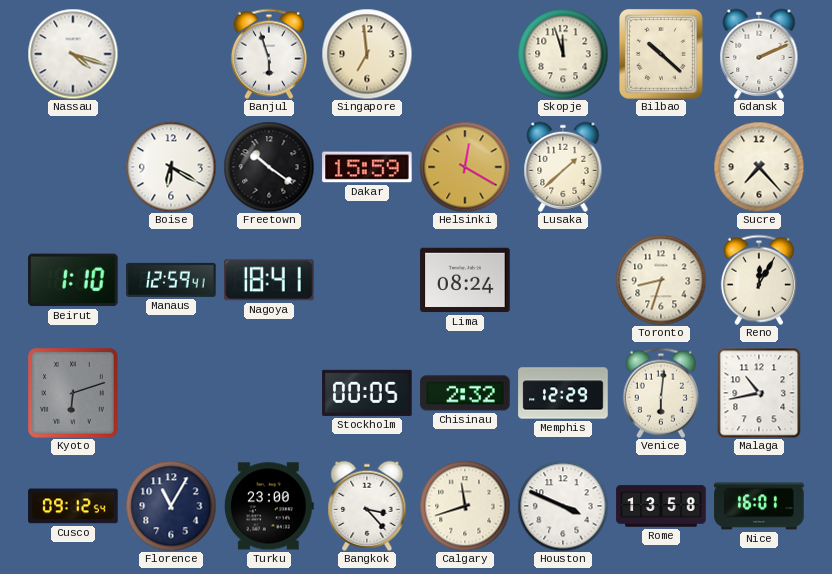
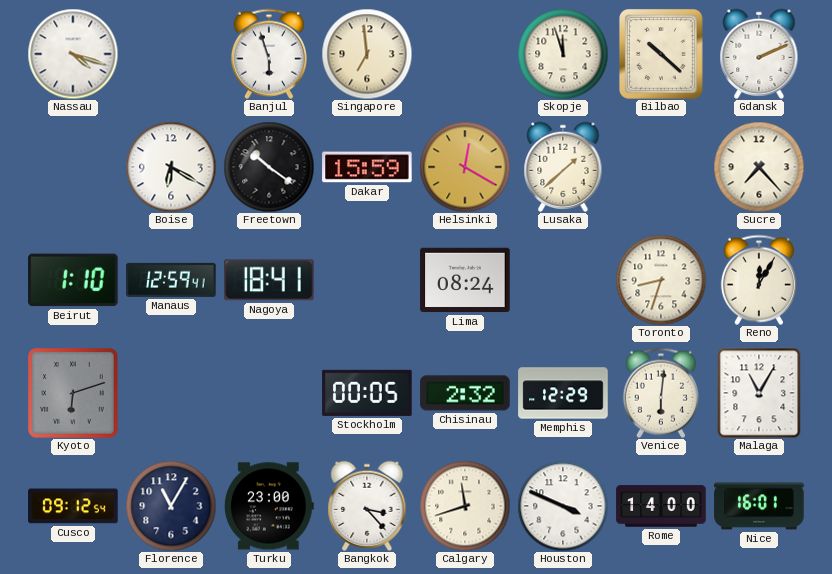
Malaga: 10:43 -> 11:05 (759, 393)
Rome: 13:58 -> 14:00 (661, 506)
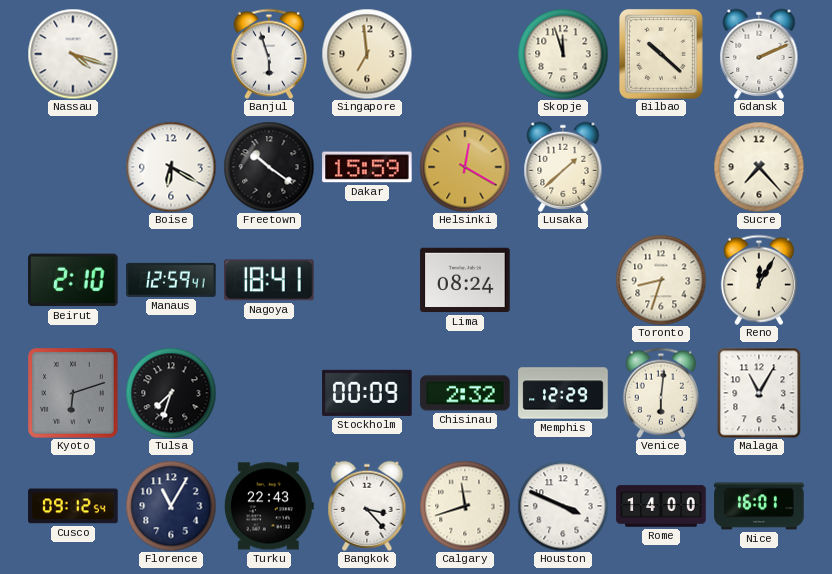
Beirut: 1:10 -> 2:10 (73, 280)
Tulsa: none -> 7:33 (171, 393)
Stockholm: 00:05 -> 00:09 (367, 393)
Turku: 23:00 -> 22:43 (269, 506)
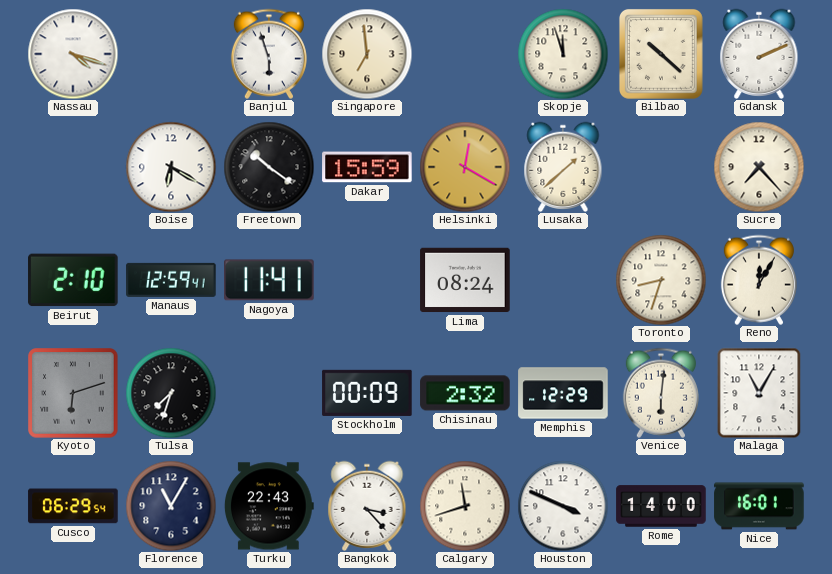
Nagoya: 18:41 -> 11:41 (269, 280)
Cusco: 09:12 -> 06:29 (73, 506)
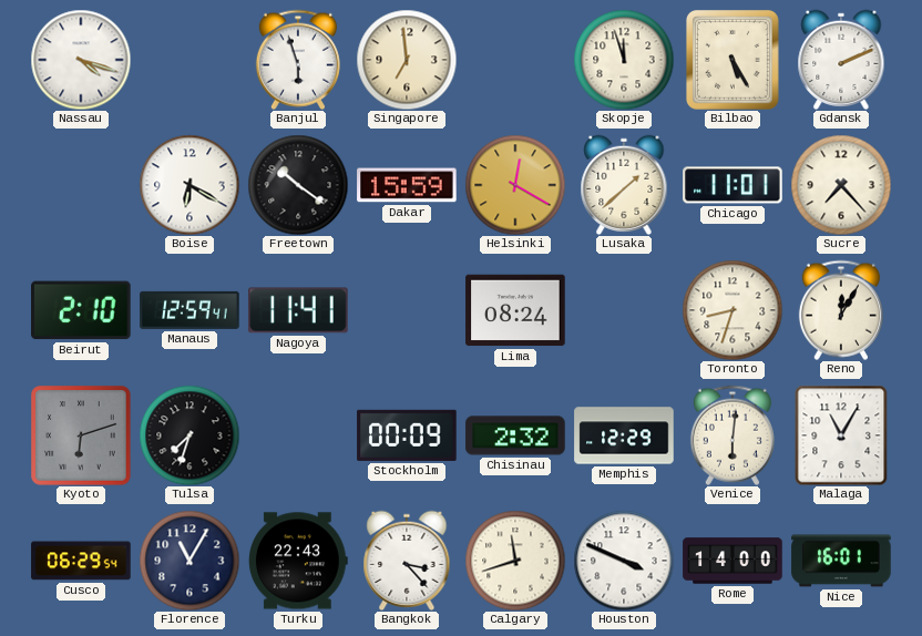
Bilbao: 10:22 -> 5:25 (733, 60)
Chicago: none -> 11:01 (733, 185)
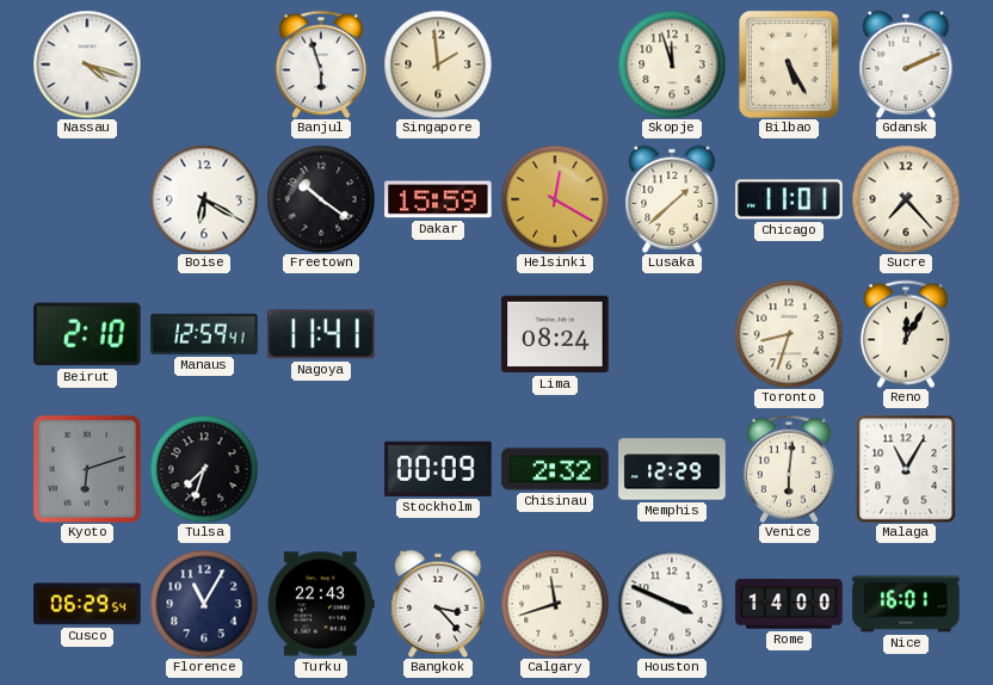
Singapore: 6:59 -> 1:59 (438, 64)
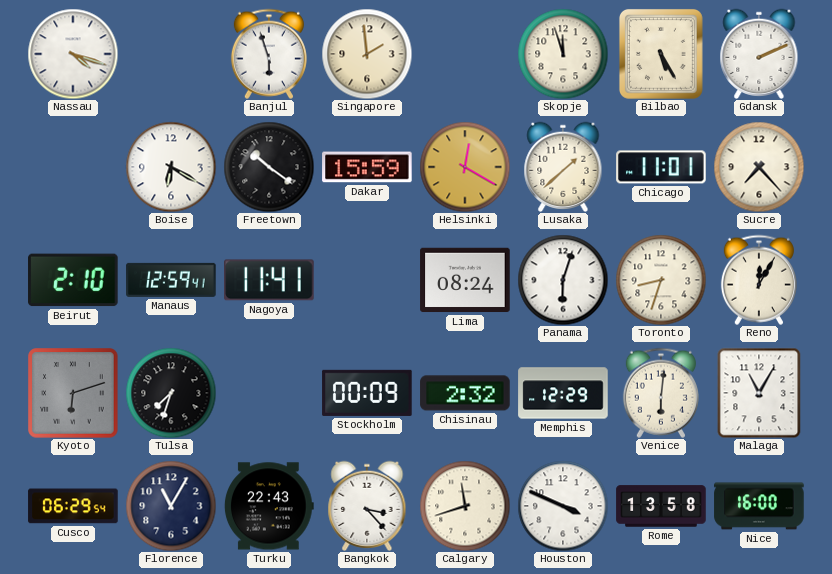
Panama: none -> 6:03 (563, 280)
Rome: 14:00 -> 13:58 (661, 506)
Nice: 16:01 -> 16:00 (759, 506)
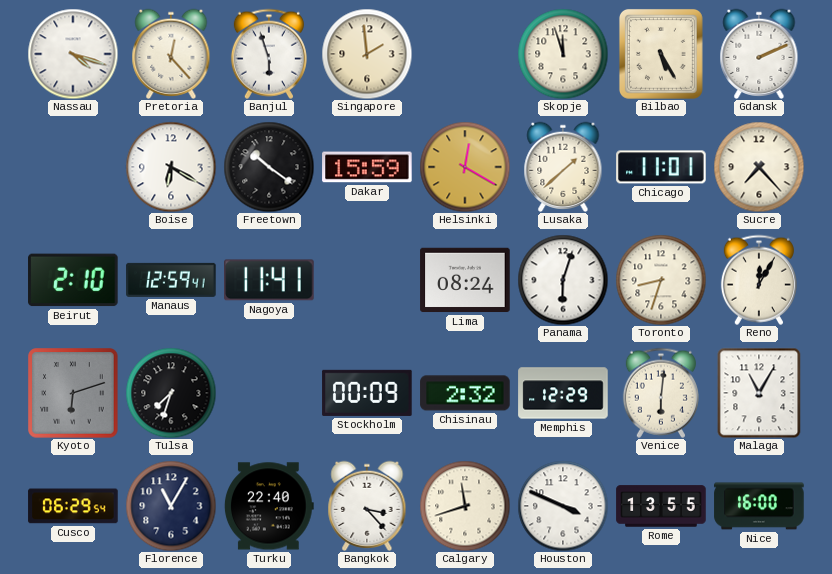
Pretoria: none -> 12:23 (171, 53)
Turku: 22:43 -> 22:40 (269, 506)
Rome: 13:58 -> 13:55 (661, 506)
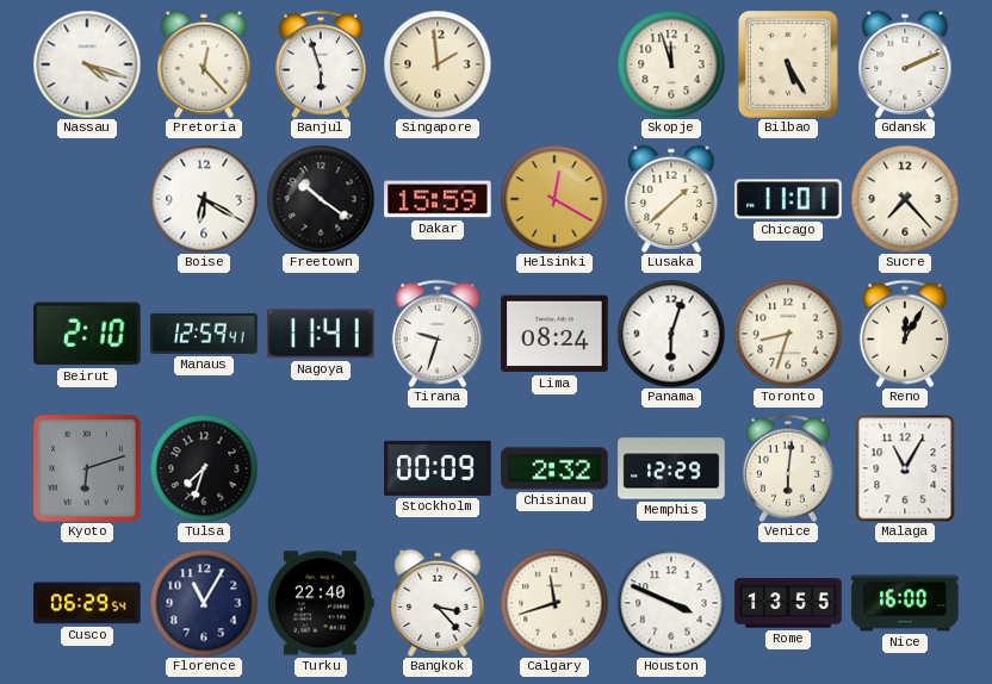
Tirana: none -> 9:33 (438, 334)
